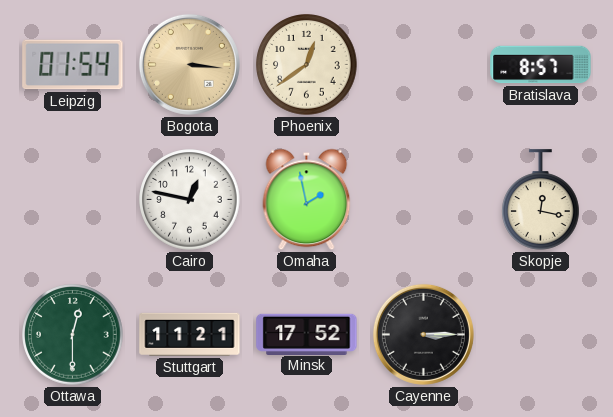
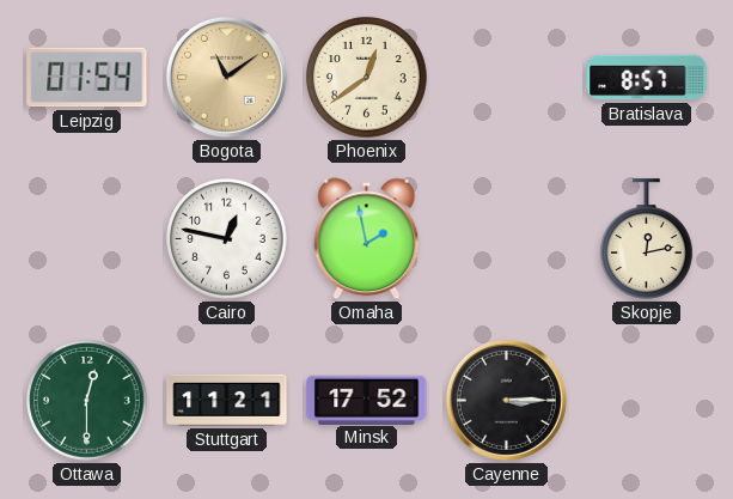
Bogota: 3:16 -> 11:09 (226, 77)
Skopje: 12:17 -> 12:13 (647, 239)
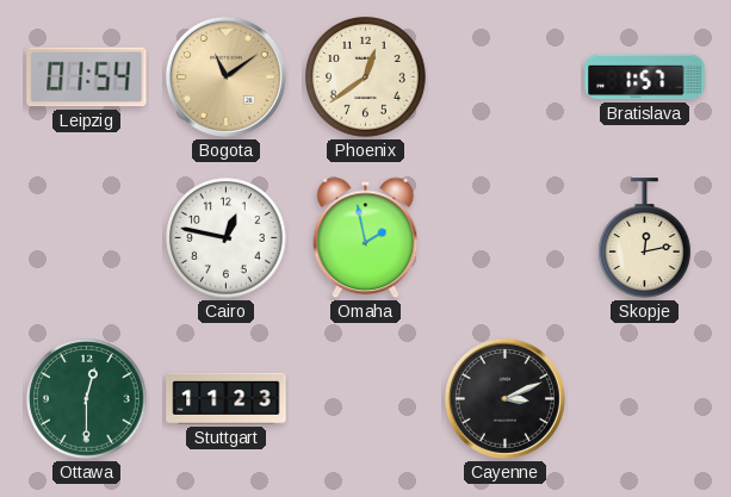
Bratislava: 8:57 -> 1:57 (645, 77)
Stuttgart: 11:21 -> 11:23 (227, 398)
Minsk: 17:52 -> none (367, 400)
Cayenne: 3:15 -> 3:11 (504, 398)
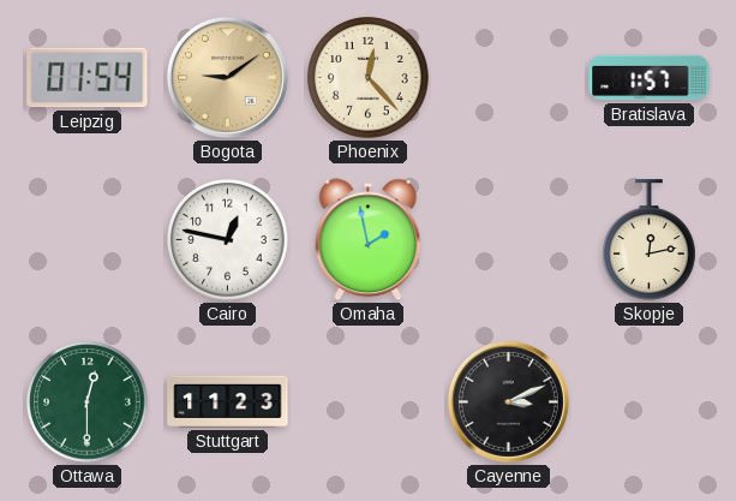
Bogota: 11:09 -> 9:09 (227, 77)
Phoenix: 12:39 -> 12:23 (369, 78)
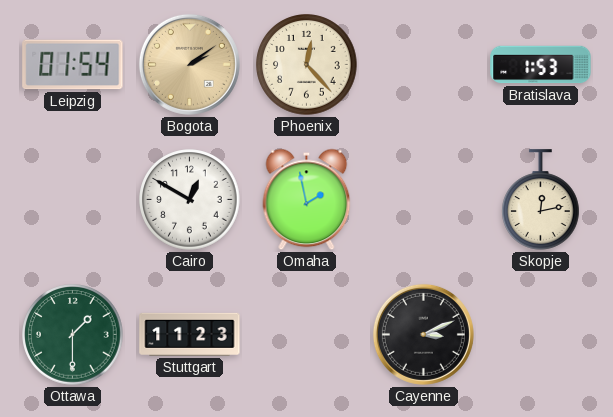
Bogota: 9:09 -> 2:09 (189, 64)
Bratislava: 1:57 -> 1:53 (541, 65)
Cairo: 12:47 -> 12:50 (190, 200)
Ottawa: 12:30 -> 1:30 (73, 335)
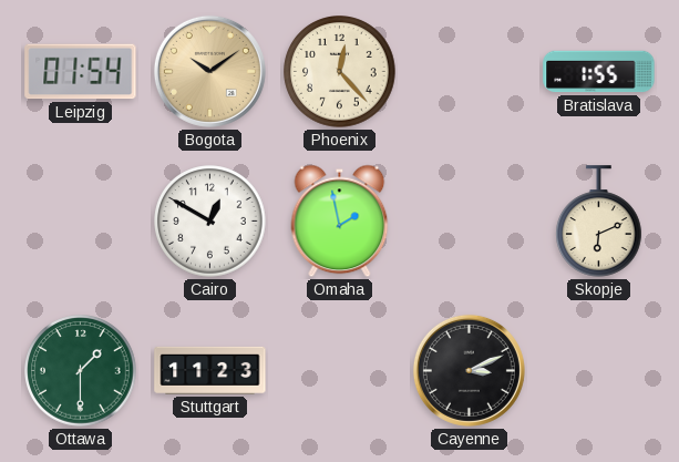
Bogota: 2:09 -> 10:09 (209, 71)
Bratislava: 1:53 -> 1:55 (599, 72)
Skopje: 12:13 -> 6:11 (599, 222)
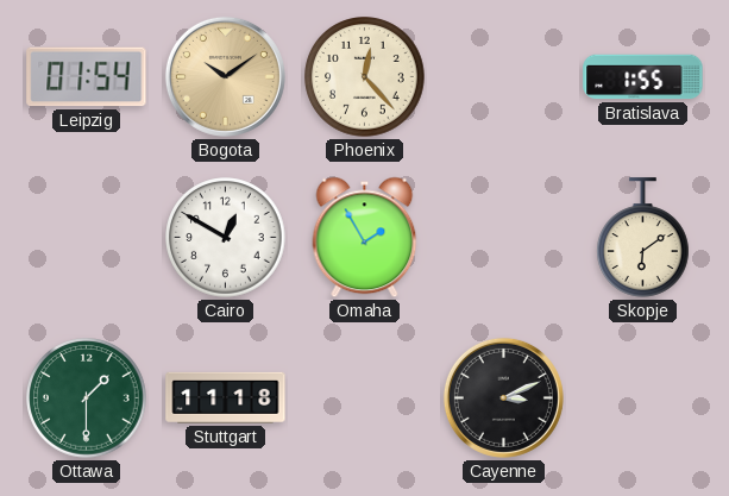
Omaha: 1:58 -> 1:55 (365, 238)
Skopje: 6:11 -> 6:09 (643, 238)
Stuttgart: 11:23 -> 11:18 (226, 397)
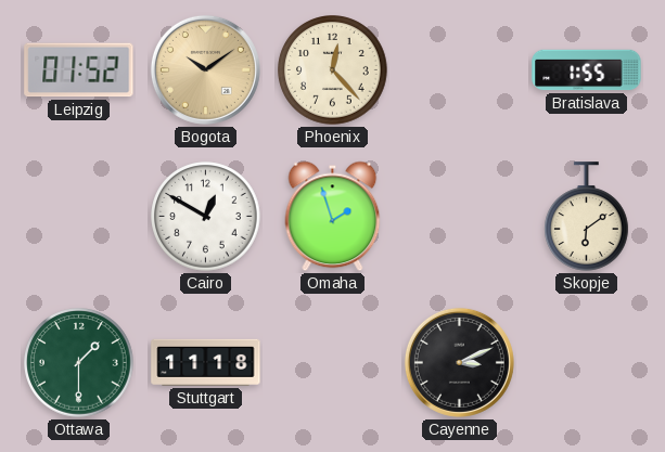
Leipzig: 01:54 -> 01:52 (79, 70)
Omaha: 1:55 -> 1:57 (333, 217)
